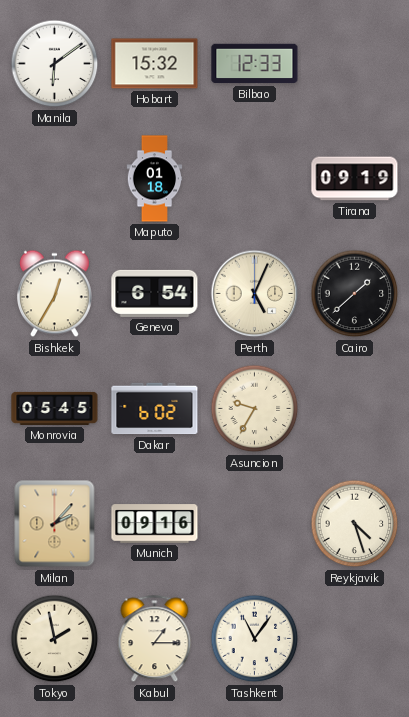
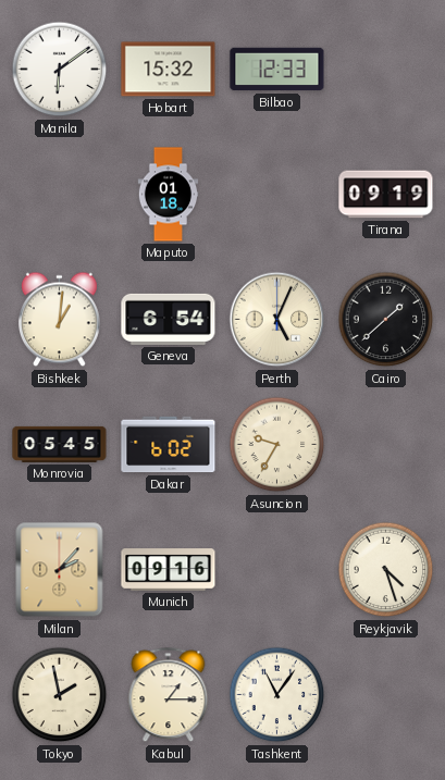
Bishkek: 12:35 -> 1:01 (59, 320)
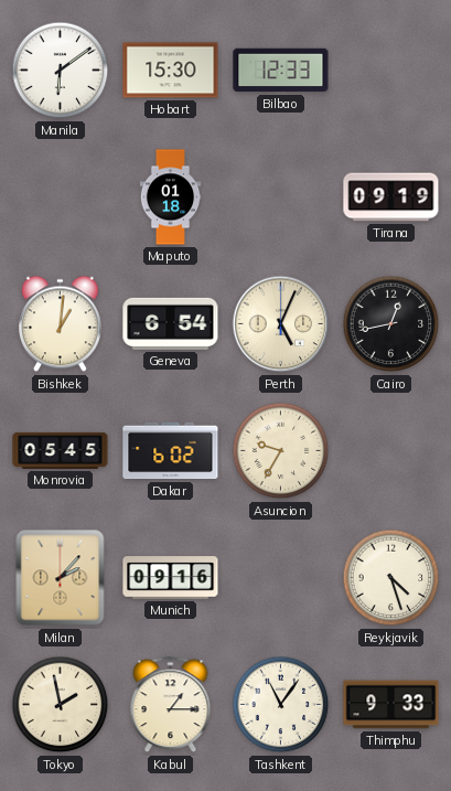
Hobart: 15:32 -> 15:30 (171, 71)
Cairo: 1:38 -> 12:43 (391, 324)
Thimphu: none -> 9:33 (391, 705)
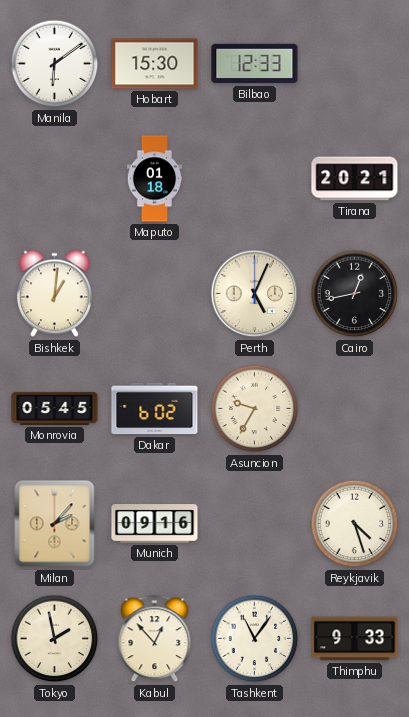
Tirana: 09:19 -> 20:21 (355, 179)
Geneva: 6:54 -> none (171, 323)
Kabul: 1:15 -> 12:53 (155, 639)
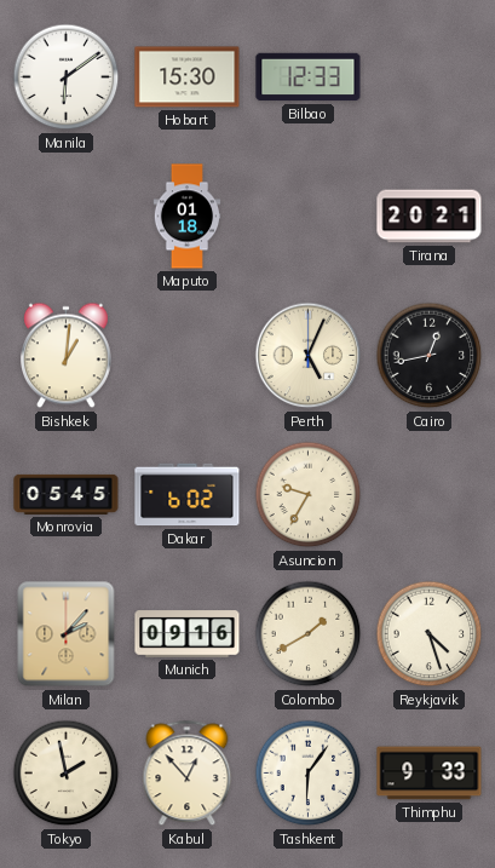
Colombo: none -> 1:40 (309, 634)
Tashkent: 11:06 -> 6:06 (309, 774)
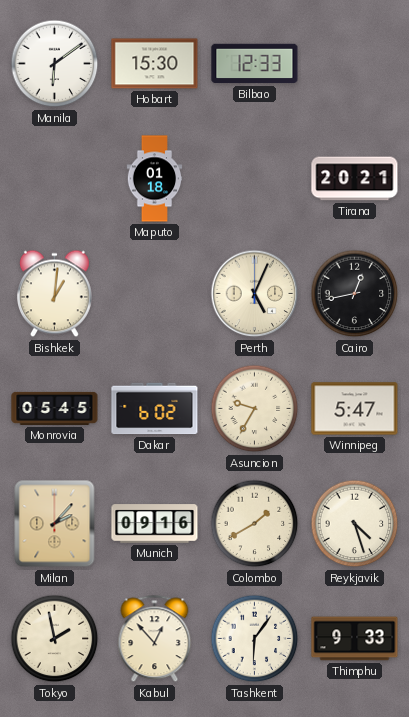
Winnipeg: none -> 5:47 (355, 409)
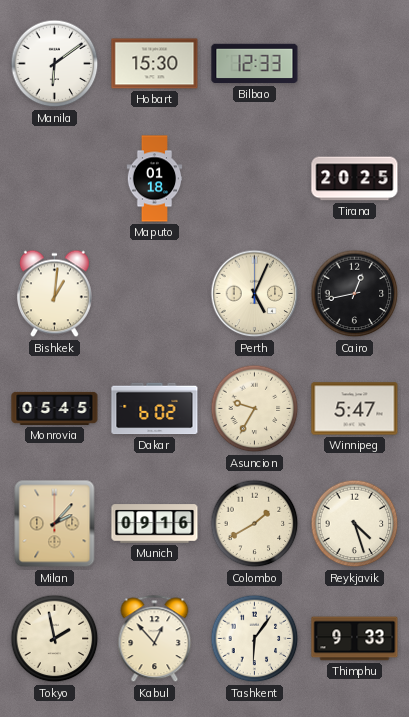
Tirana: 20:21 -> 20:25 (355, 179)
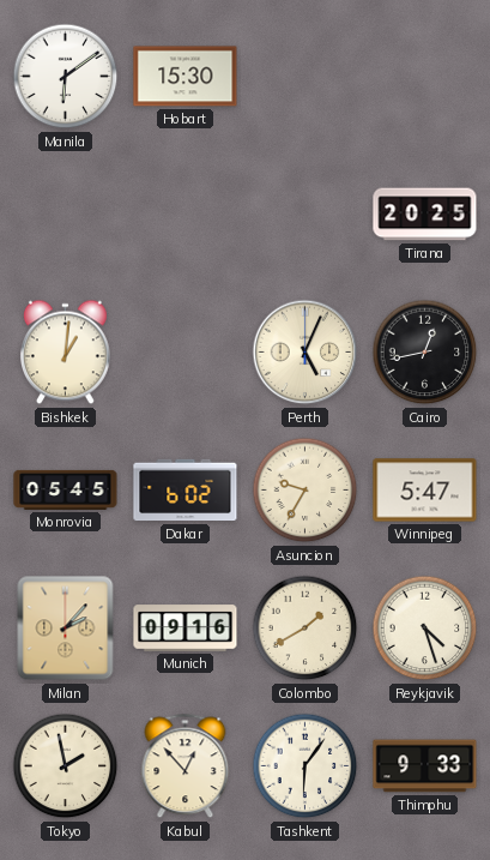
Bilbao: 12:33 -> none (255, 64)
Maputo: 01:18 -> none (155, 179)
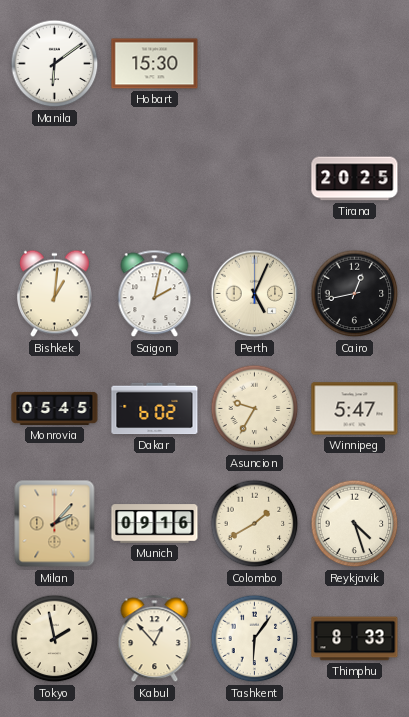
Saigon: none -> 2:02 (155, 294)
Thimphu: 9:33 -> 8:33 (355, 639)
